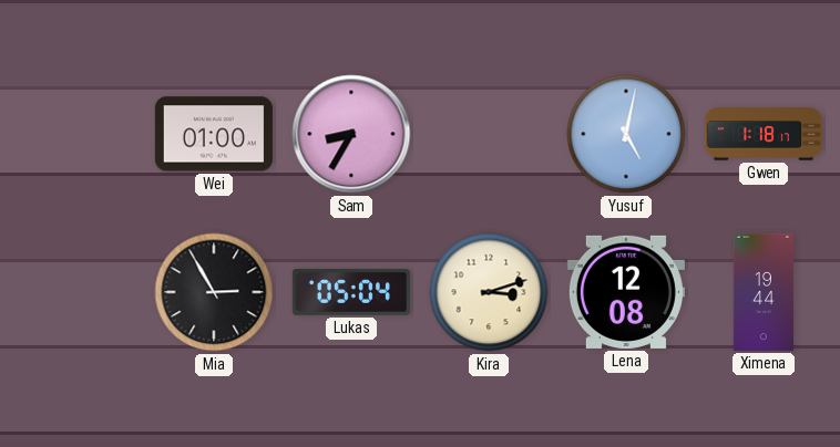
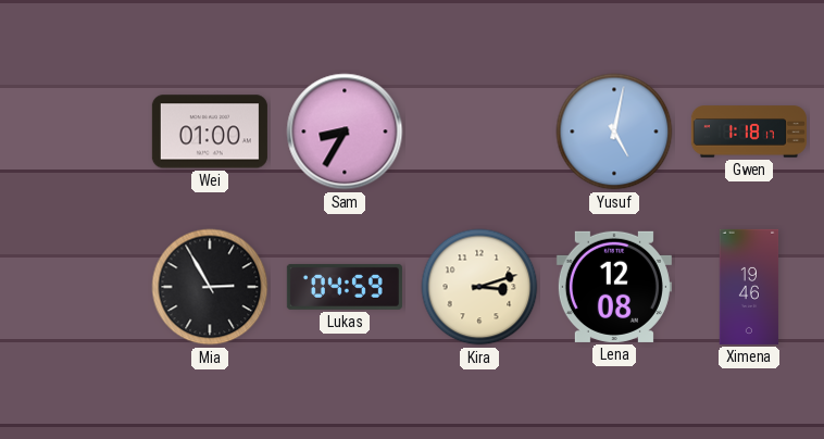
Lukas: 05:04 -> 04:59 (345, 287)
Ximena: 19:44 -> 19:46 (749, 287)
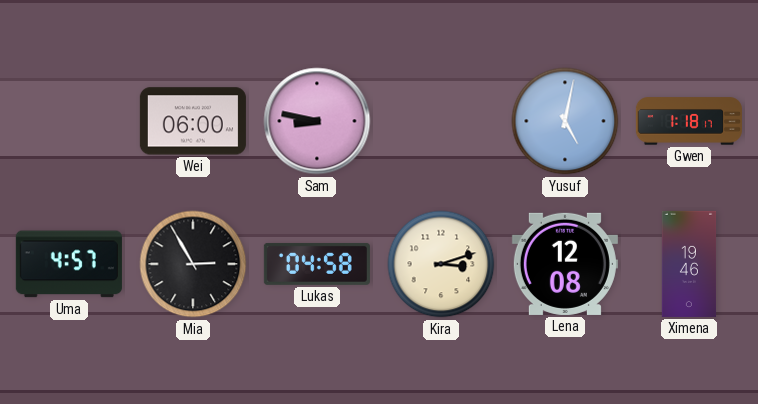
Wei: 01:00 -> 06:00 (193, 121)
Sam: 8:35 -> 8:47 (317, 121)
Uma: none -> 4:57 (69, 264)
Lukas: 04:59 -> 04:58 (317, 264)
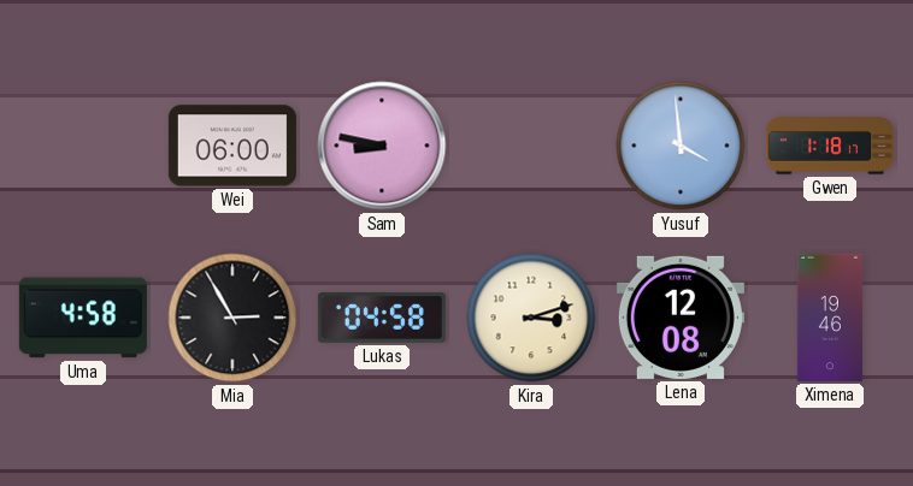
Yusuf: 5:02 -> 3:59 (681, 146)
Uma: 4:57 -> 4:58 (83, 318)
